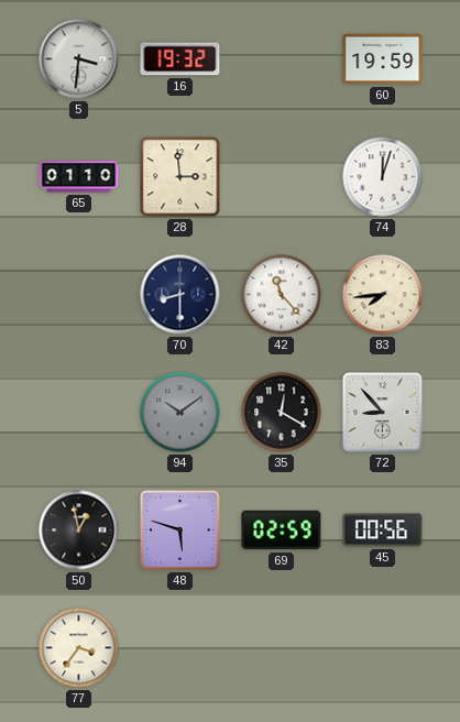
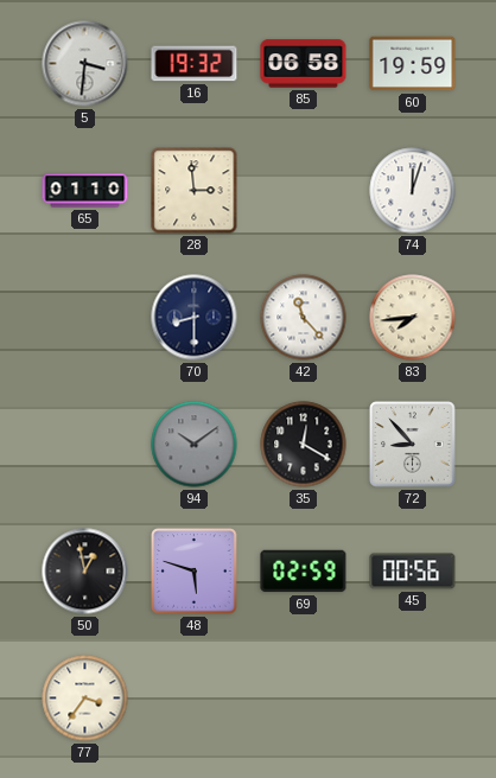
85: none -> 06:58 (304, 64)
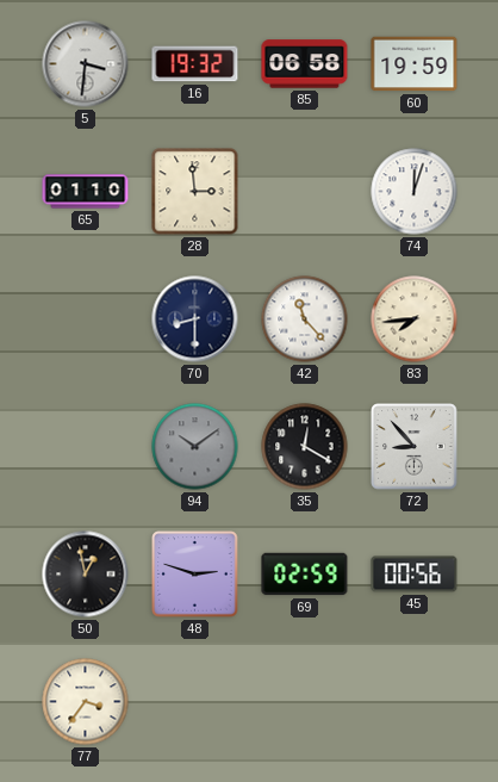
48: 5:48 -> 2:48 (195, 575)
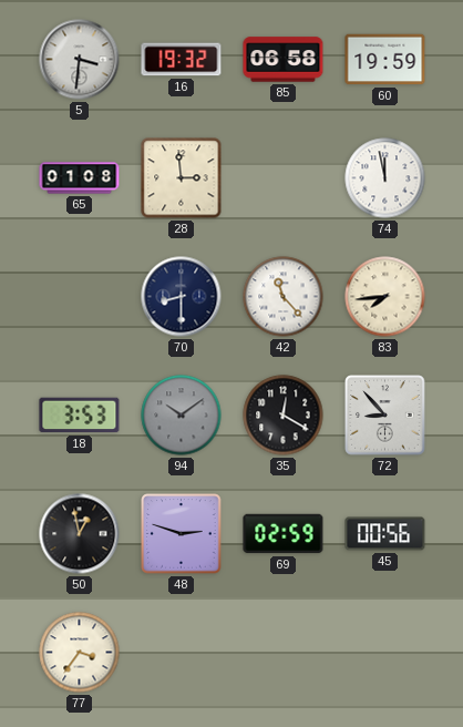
65: 01:10 -> 01:08 (80, 178)
74: 12:03 -> 11:58 (385, 178)
18: none -> 3:53 (80, 416)
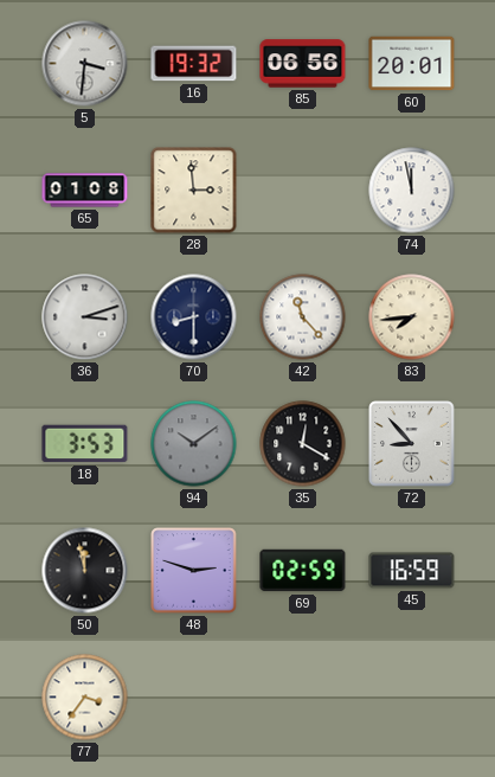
85: 06:58 -> 06:56 (303, 64)
60: 19:59 -> 20:01 (412, 64)
36: none -> 3:12 (85, 317)
50: 12:58 -> 11:58 (85, 571)
45: 00:56 -> 16:59 (412, 571)
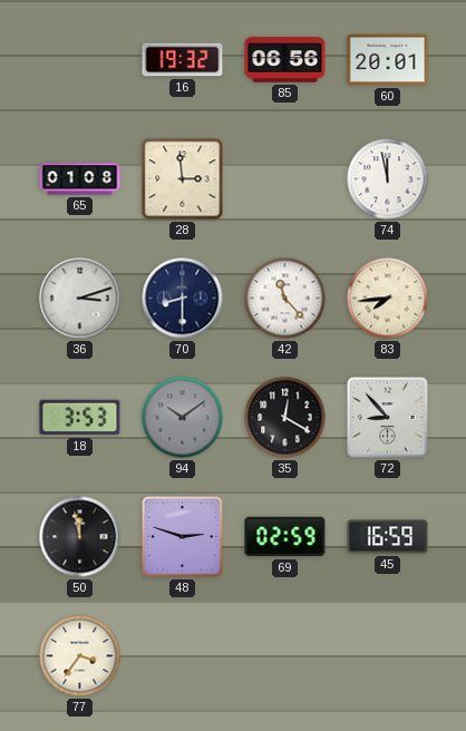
5: 3:31 -> none (85, 64)
